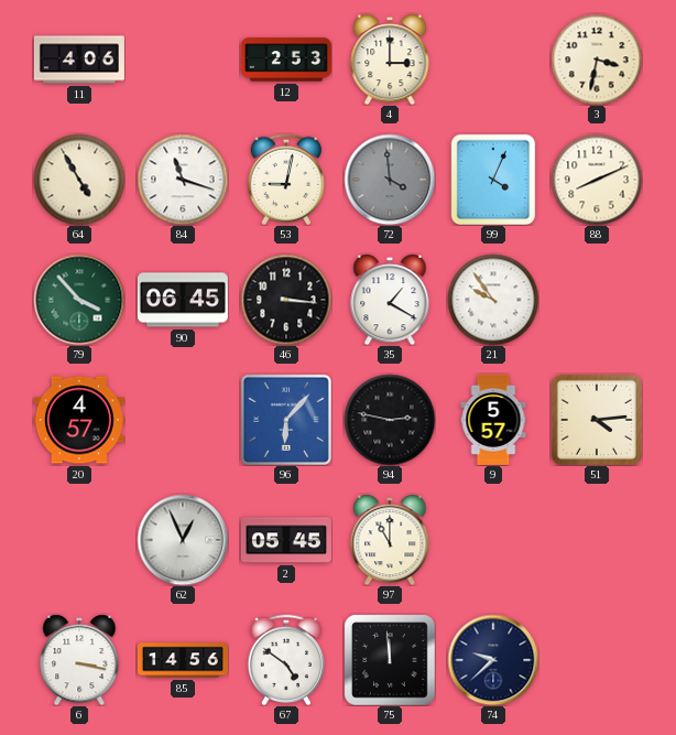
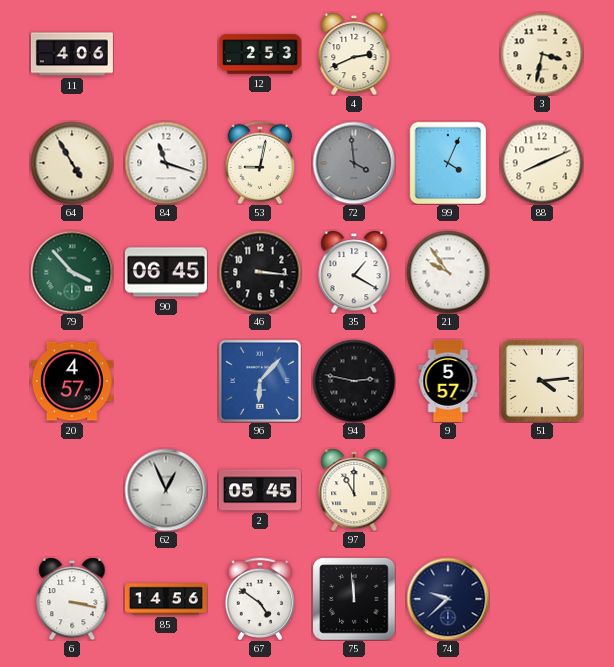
4: 3:00 -> 2:41 (354, 54)
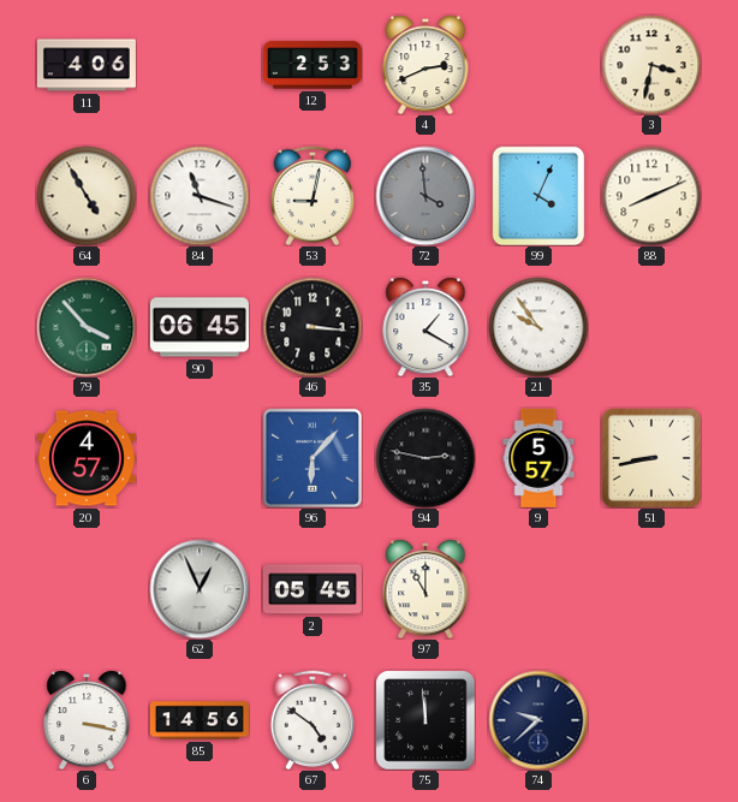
51: 4:14 -> 8:43 (651, 458)
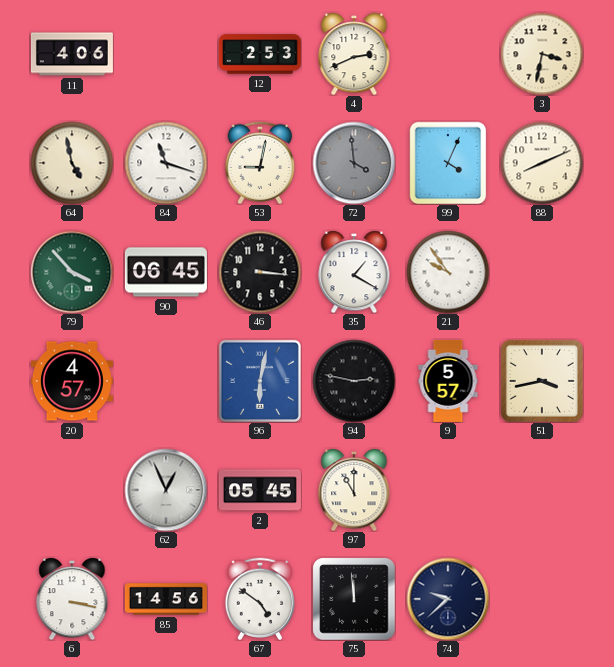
64: 4:55 -> 4:58 (72, 163)
96: 6:07 -> 6:02 (260, 381)
51: 8:43 -> 3:43 (542, 381)
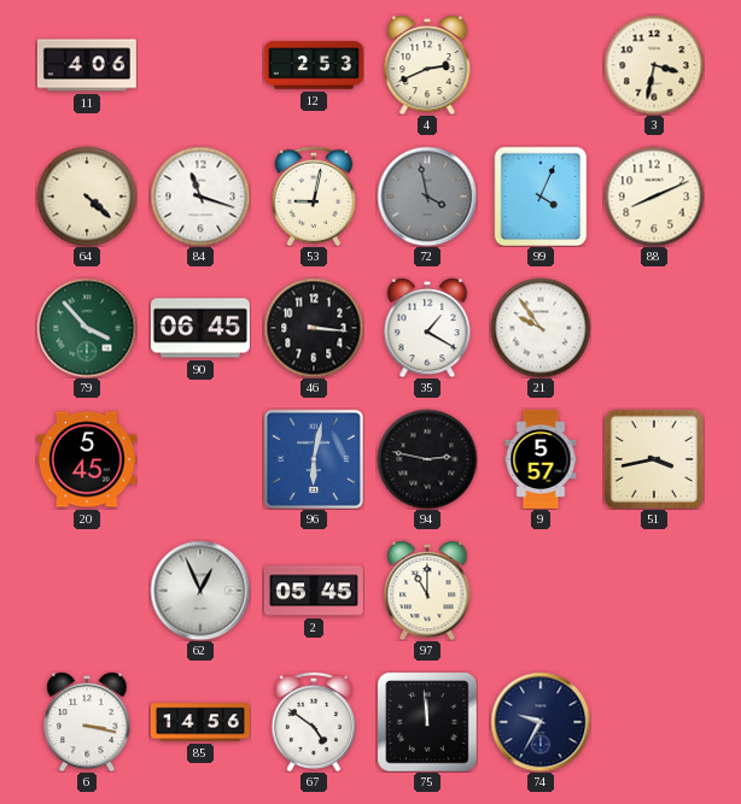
64: 4:58 -> 4:22 (87, 196)
72: 3:59 -> 3:58 (427, 196)
20: 4:57 -> 5:45 (87, 459)
74: 9:38 -> 9:35 (541, 722)
